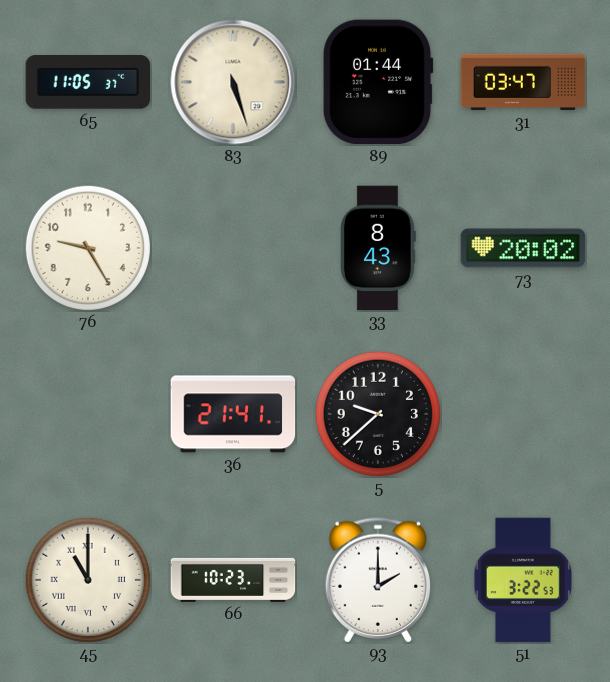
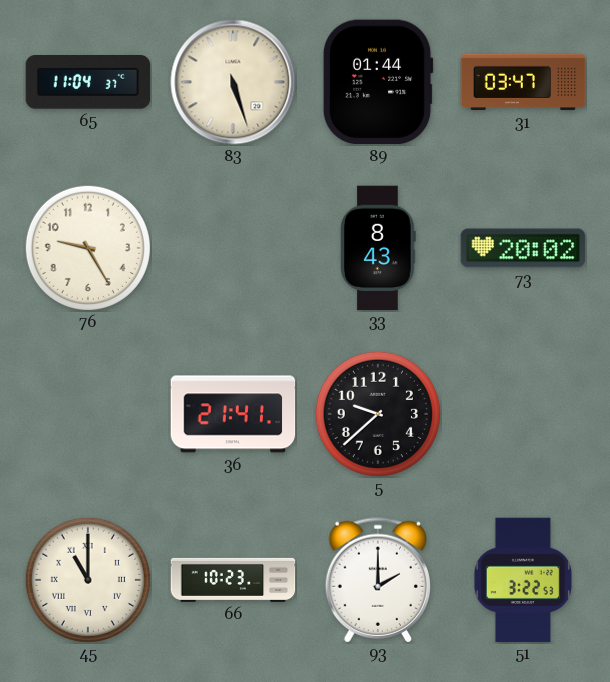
65: 11:05 -> 11:04 (88, 83)
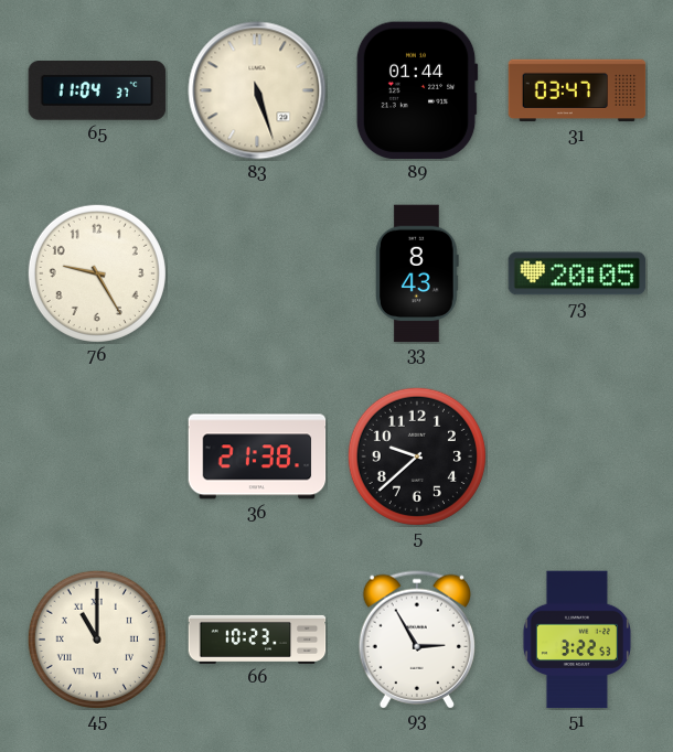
73: 20:02 -> 20:05 (577, 273)
36: 21:41 -> 21:38 (257, 456)
93: 2:00 -> 2:55 (416, 640)
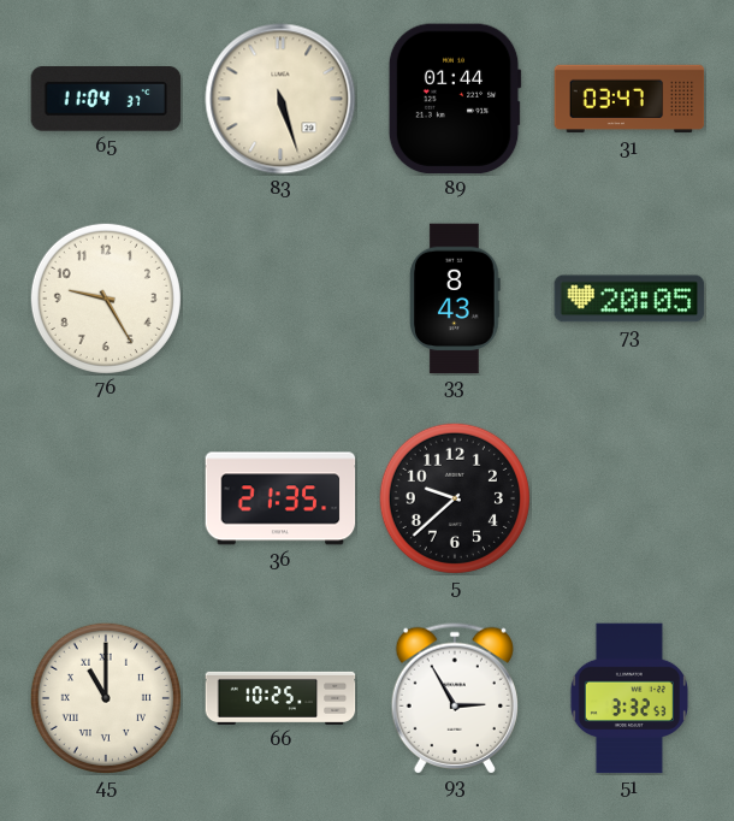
36: 21:38 -> 21:35 (280, 498)
66: 10:23 -> 10:25 (280, 698)
51: 3:22 -> 3:32 (629, 698)
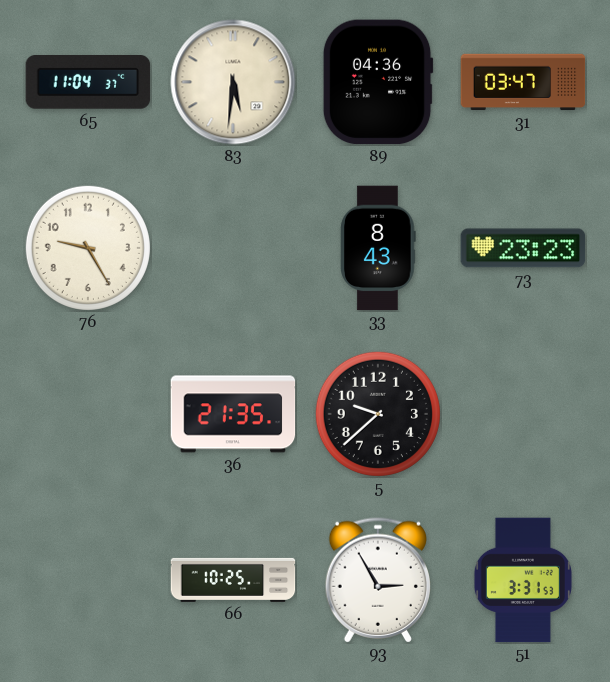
83: 5:27 -> 5:31 (233, 82)
89: 01:44 -> 04:36 (378, 82)
73: 20:05 -> 23:23 (523, 248)
45: 11:00 -> none (106, 698)
51: 3:32 -> 3:31 (523, 580)
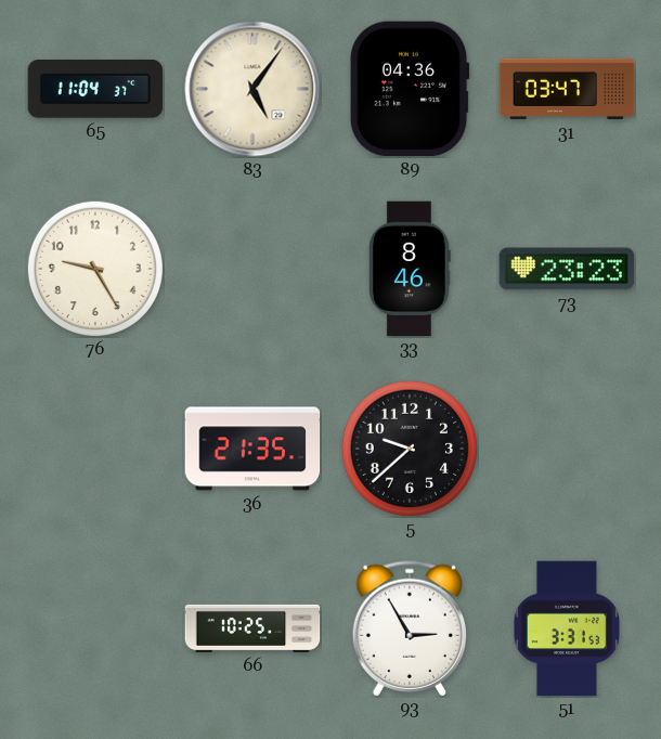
83: 5:31 -> 5:06 (252, 89)
33: 8:43 -> 8:46 (410, 269)
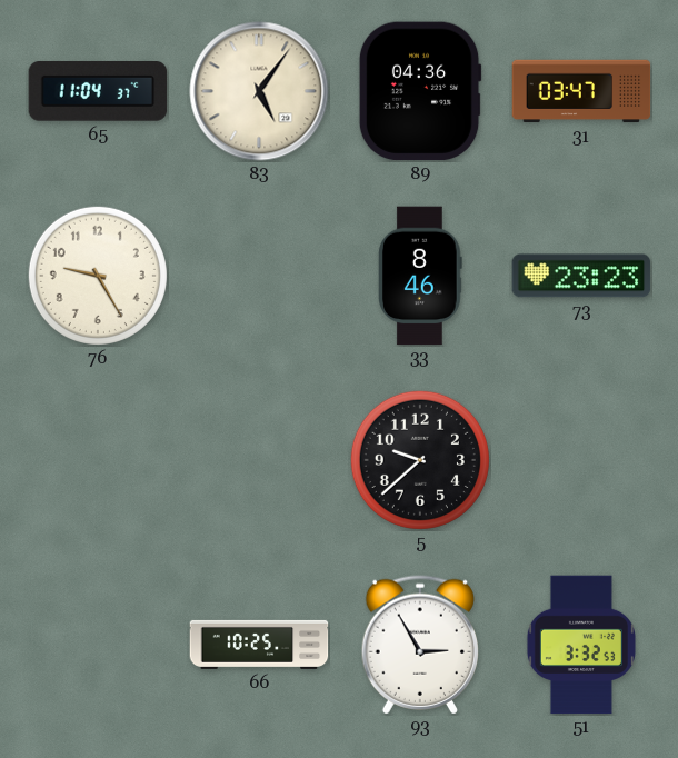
36: 21:35 -> none (252, 449)
51: 3:31 -> 3:32 (581, 645)
